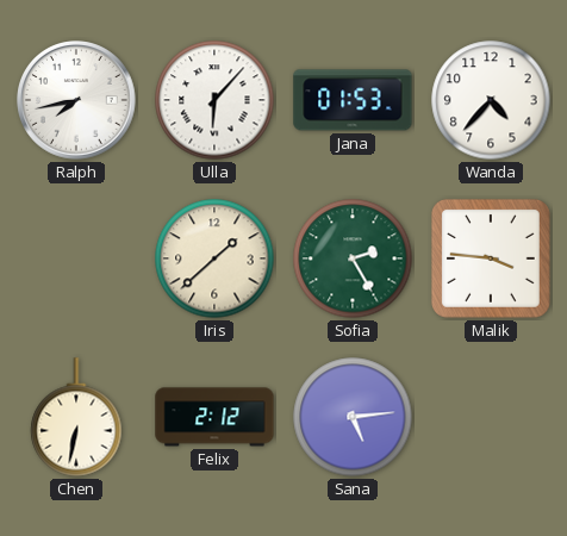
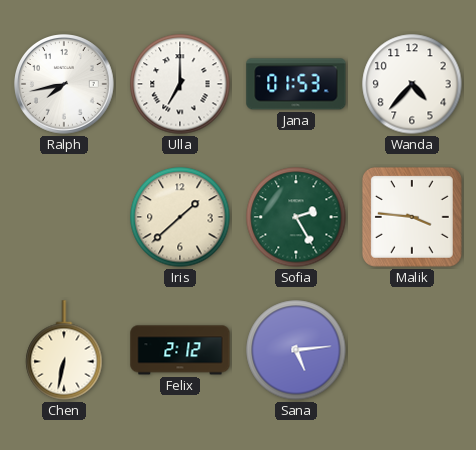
Ulla: 6:07 -> 7:00 (180, 84)
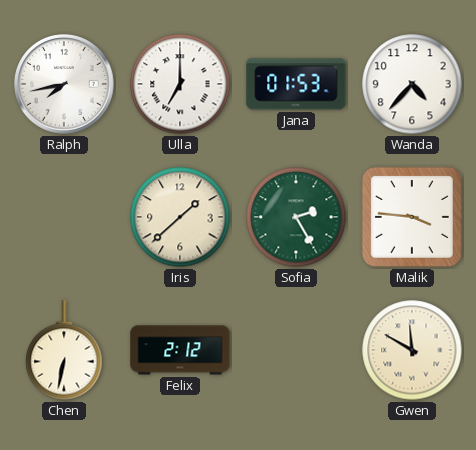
Sana: 5:14 -> none (296, 350)
Gwen: none -> 11:50 (412, 350)
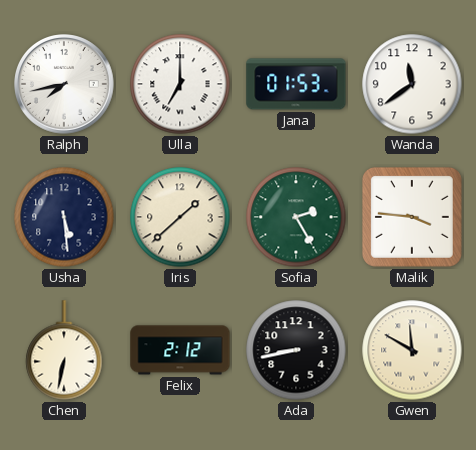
Wanda: 4:37 -> 11:39 (412, 84)
Usha: none -> 5:29 (64, 217)
Ada: none -> 8:43 (296, 350)
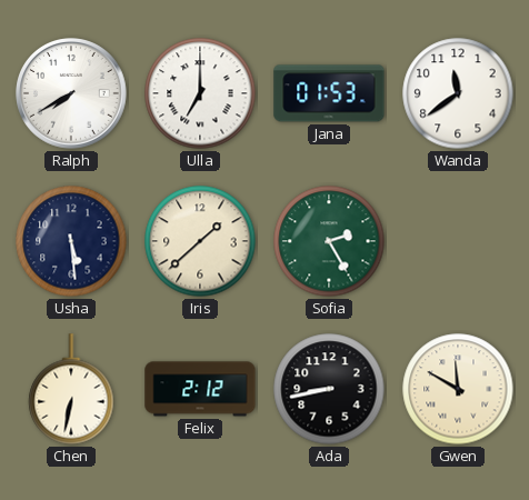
Ralph: 7:43 -> 7:40 (71, 93)
Malik: 3:46 -> none (412, 217)
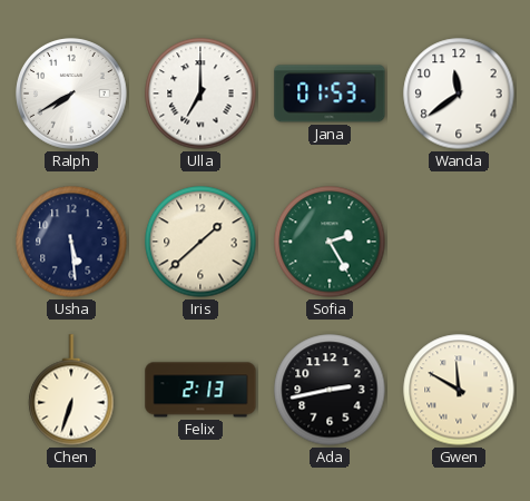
Chen: 6:32 -> 6:33 (71, 390)
Felix: 2:12 -> 2:13 (200, 390)
Ada: 8:43 -> 2:43 (330, 390)
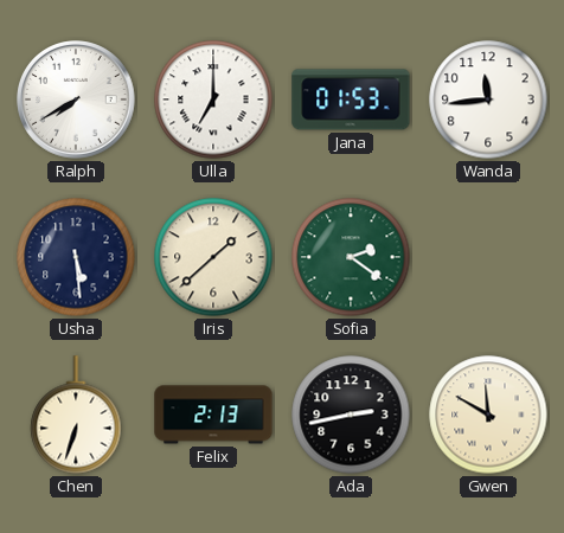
Wanda: 11:39 -> 11:44 (488, 99)
Sofia: 2:25 -> 2:21 (351, 257)
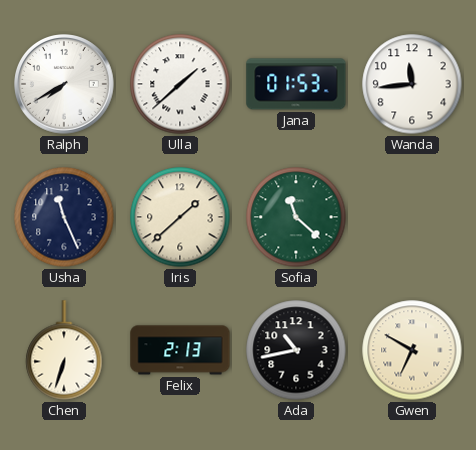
Ulla: 7:00 -> 1:38 (180, 84)
Usha: 5:29 -> 11:26 (64, 217)
Sofia: 2:21 -> 11:22 (296, 217)
Ada: 2:43 -> 10:43 (296, 350)
Gwen: 11:50 -> 6:50 (412, 350)
